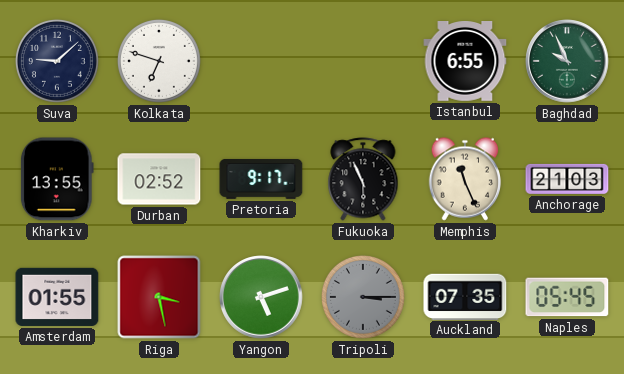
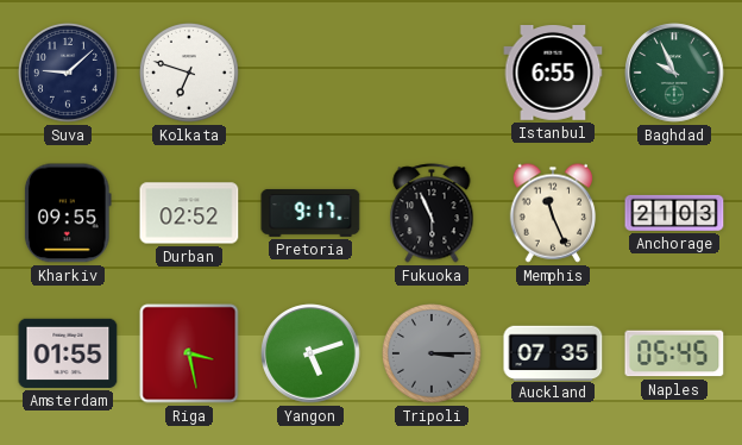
Kharkiv: 13:55 -> 09:55 (68, 213)
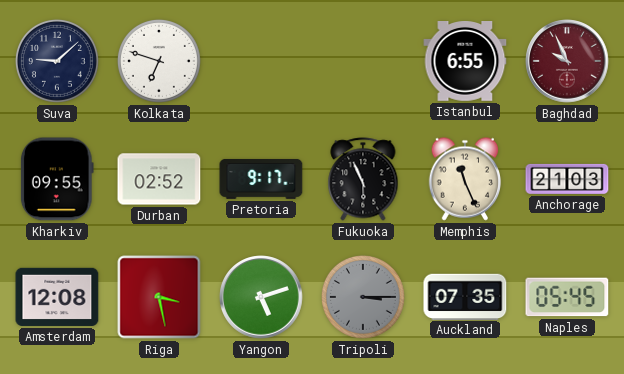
Baghdad dial: green -> burgundy (567, 61)
Amsterdam: 01:55 -> 12:08 (57, 297)
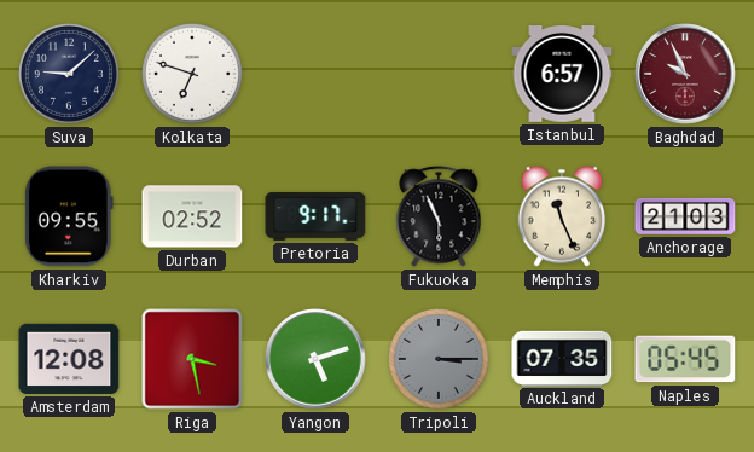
Istanbul: 6:55 -> 6:57 (562, 75)
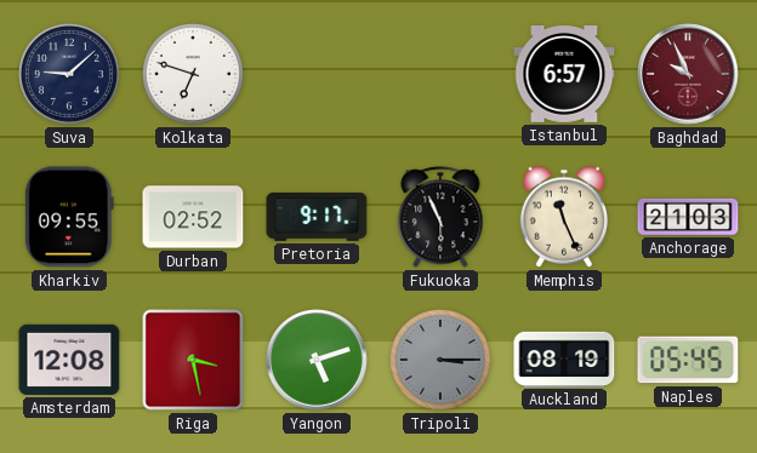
Auckland: 07:35 -> 08:19 (564, 359)
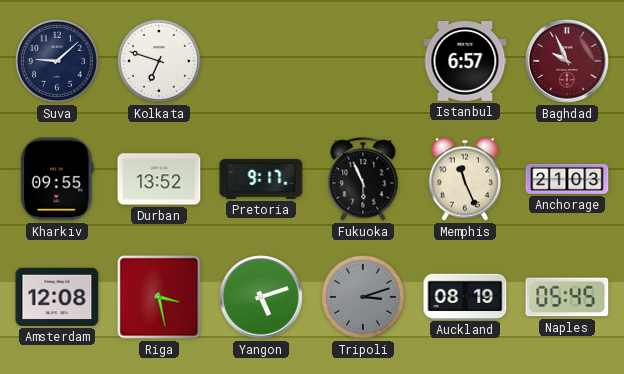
Durban: 02:52 -> 13:52 (159, 179)
Tripoli: 3:15 -> 3:12 (363, 297)
